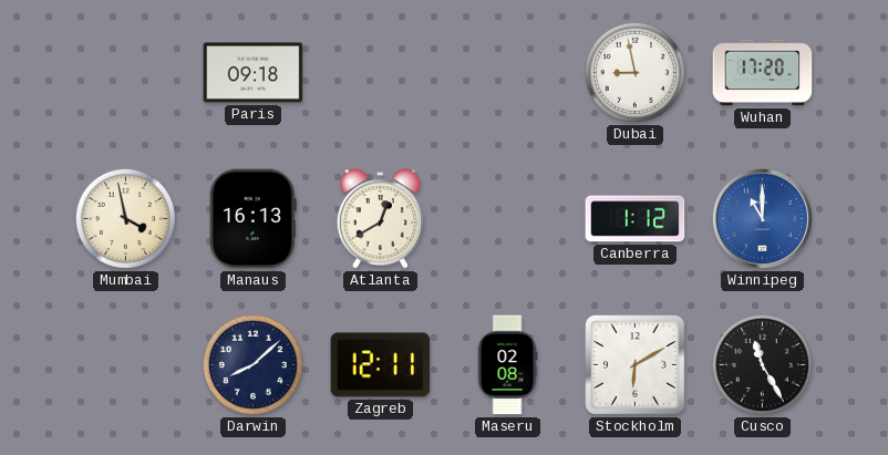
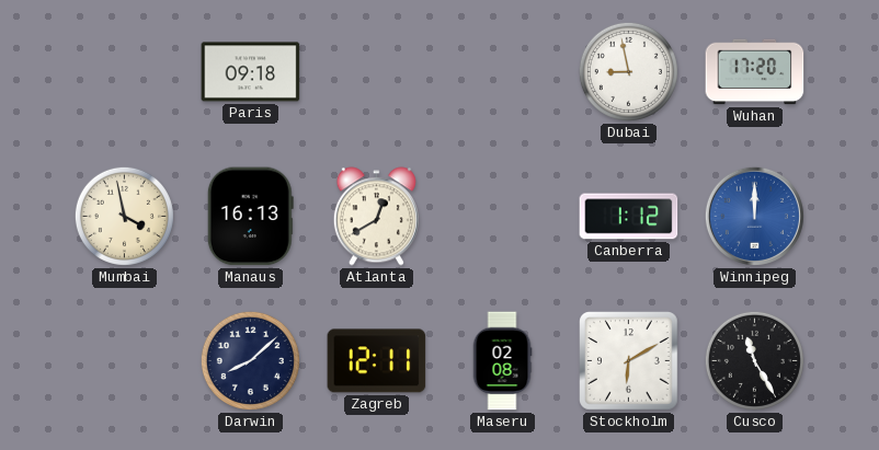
Winnipeg: 11:00 -> 12:00 (754, 216)
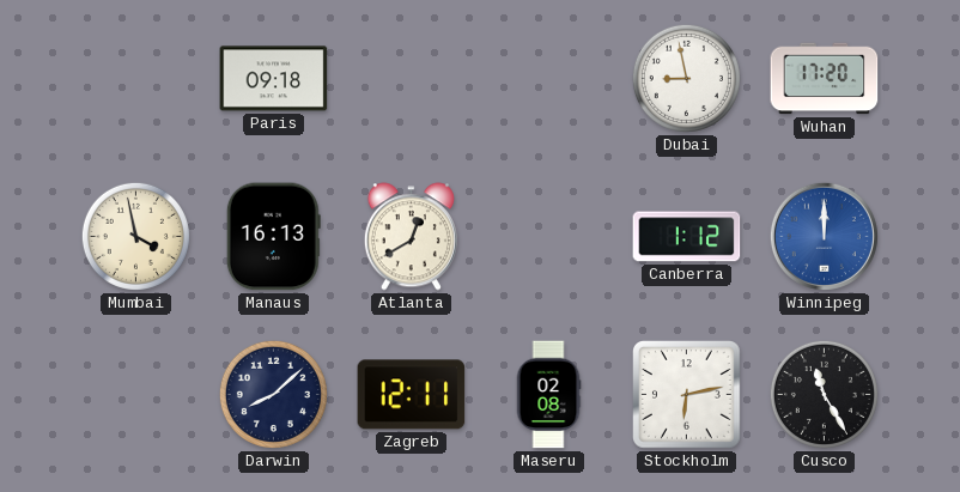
Stockholm: 6:10 -> 6:13 (687, 395)
